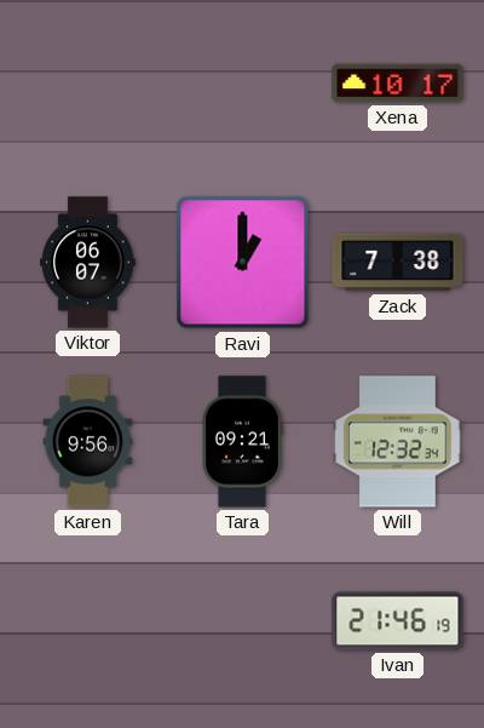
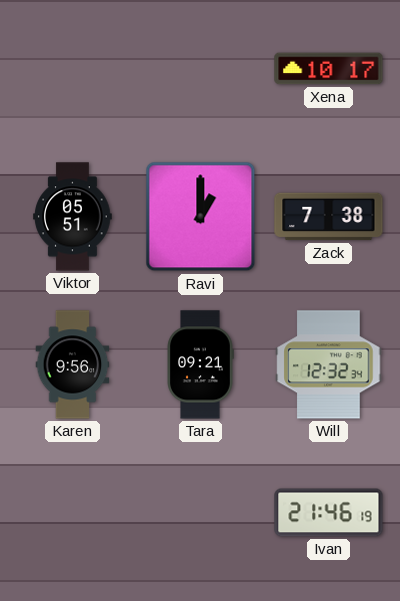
Viktor: 06:07 -> 05:51 (73, 217)
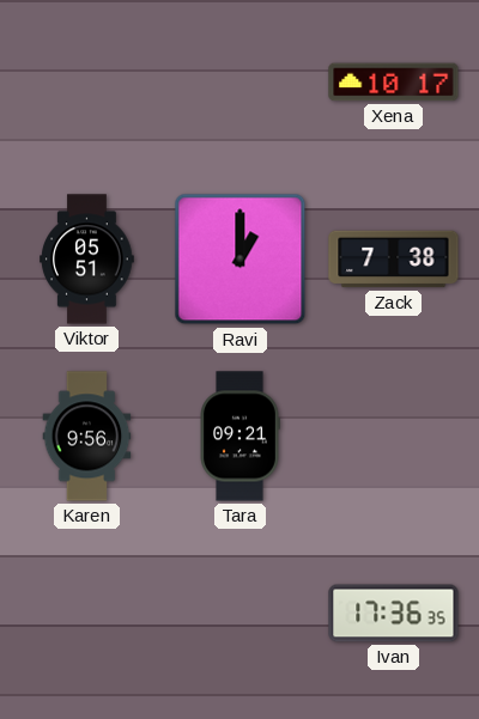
Will: 12:32 -> none (329, 365)
Ivan: 21:46 -> 17:36 (394, 614)
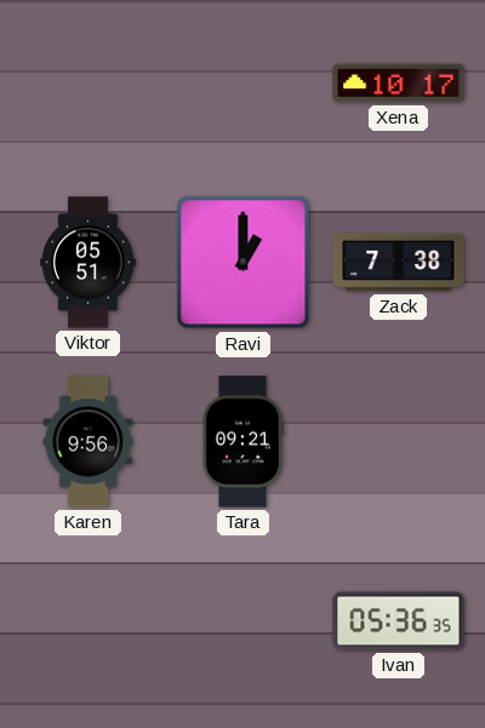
Ivan: 17:36 -> 05:36 (399, 621)
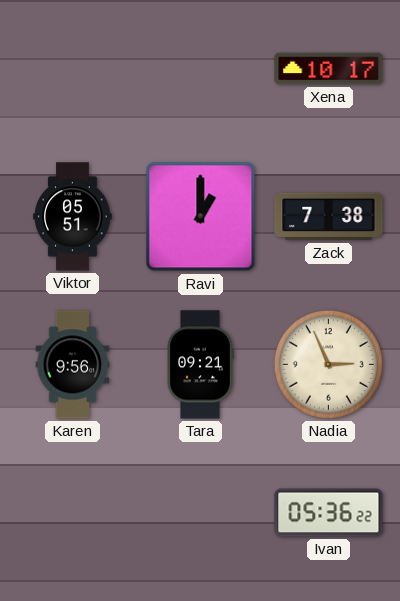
Nadia: none -> 2:56 (328, 364)
Ivan: 05:36:35 -> 05:36:22 (329, 513)
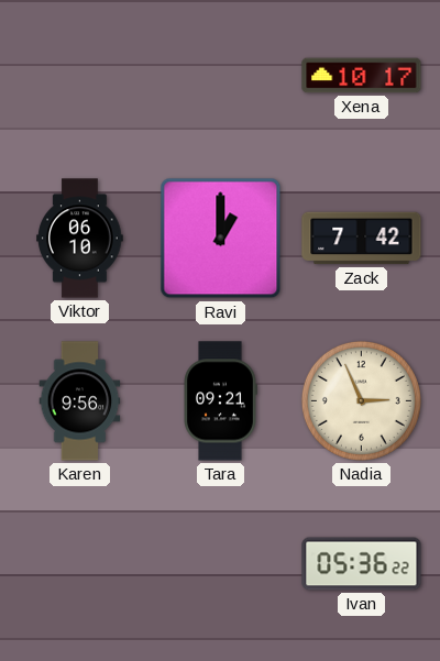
Viktor: 05:51 -> 06:10 (80, 239)
Zack: 7:38 -> 7:42 (362, 239)
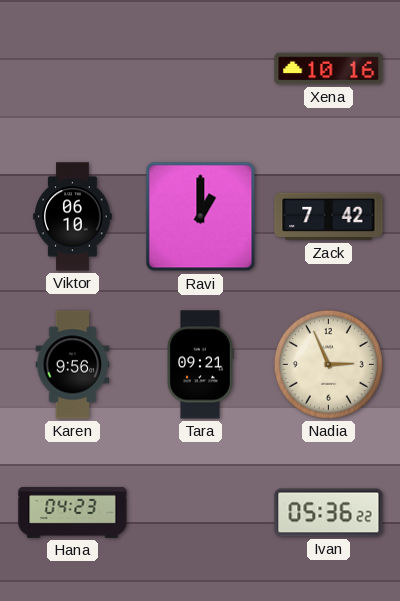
Xena: 10:17 -> 10:16 (329, 69)
Hana: none -> 04:23 (73, 512)
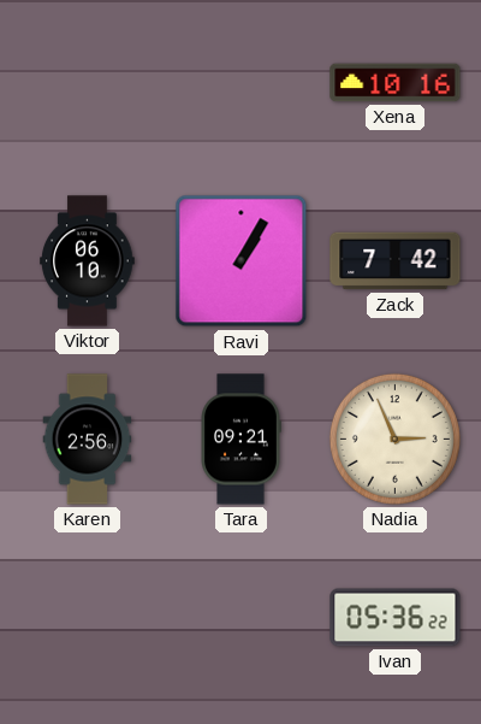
Ravi: 1:00 -> 1:05 (242, 261)
Karen: 9:56 -> 2:56 (88, 440)
Hana: 04:23 -> none (73, 512)
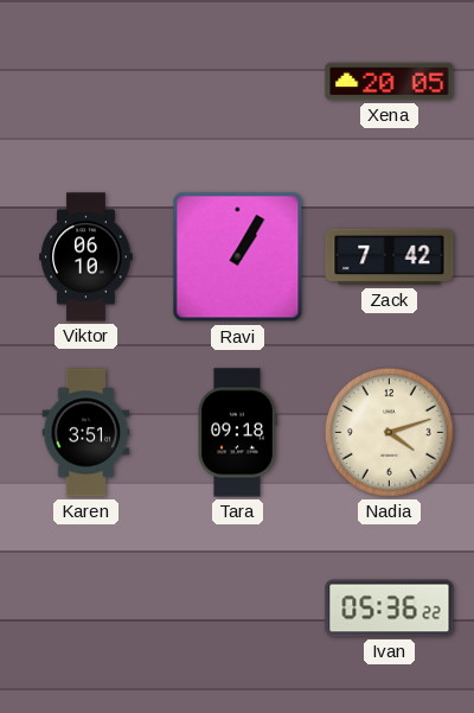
Xena: 10:16 -> 20:05 (390, 82)
Karen: 2:56 -> 3:51 (87, 433)
Tara: 09:21 -> 09:18 (237, 433)
Nadia: 2:56 -> 4:12 (389, 432)
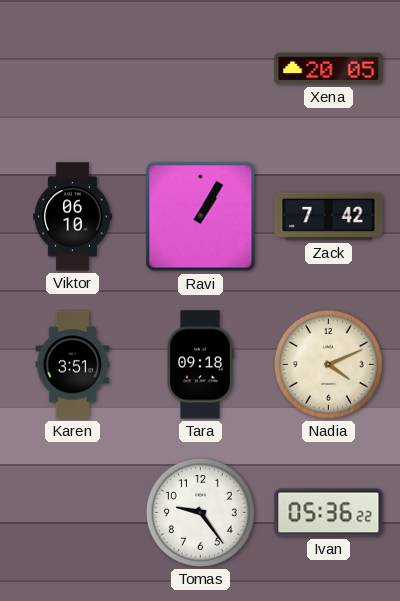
Nadia: 4:12 -> 4:11 (328, 364)
Tomas: none -> 9:24 (200, 512)
